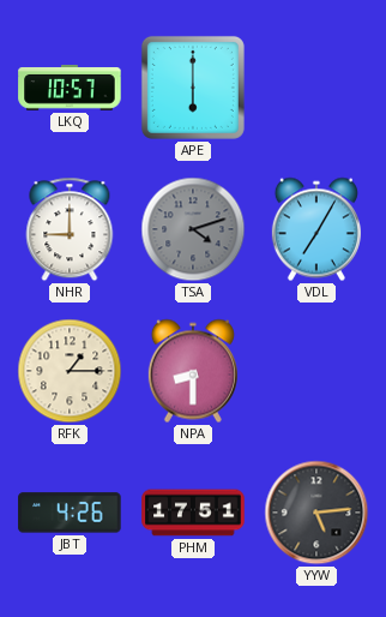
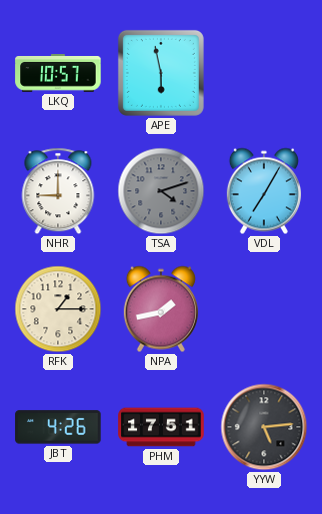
APE: 6:00 -> 5:58 (161, 73)
NPA: 8:30 -> 1:43 (161, 309)
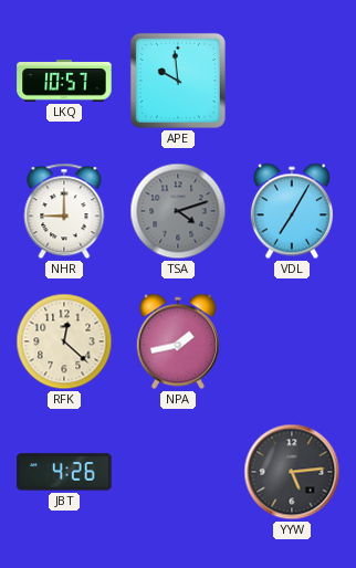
APE: 5:58 -> 9:59 (178, 81)
RFK: 1:15 -> 12:22 (64, 341)
PHM: 17:51 -> none (161, 427)
